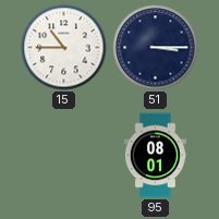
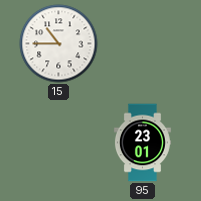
51: 3:15 -> none (156, 48)
95: 08:01 -> 23:01 (142, 143)
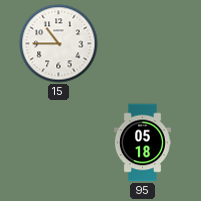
95: 23:01 -> 05:18 (142, 143)
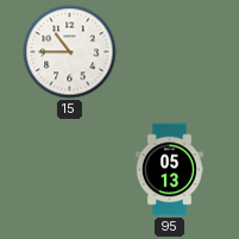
95: 05:18 -> 05:13 (169, 170)
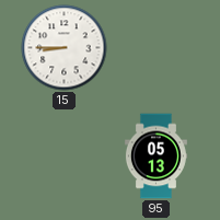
15: 10:45 -> 8:45 (65, 48)
